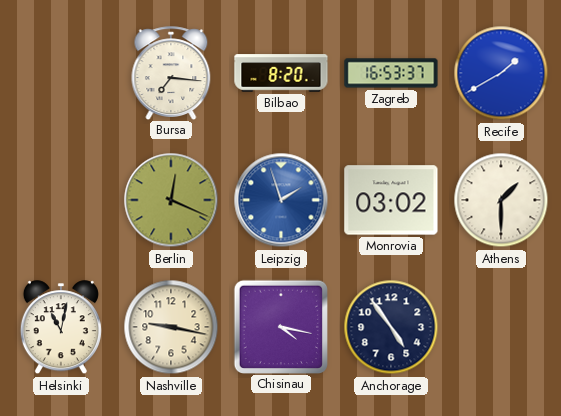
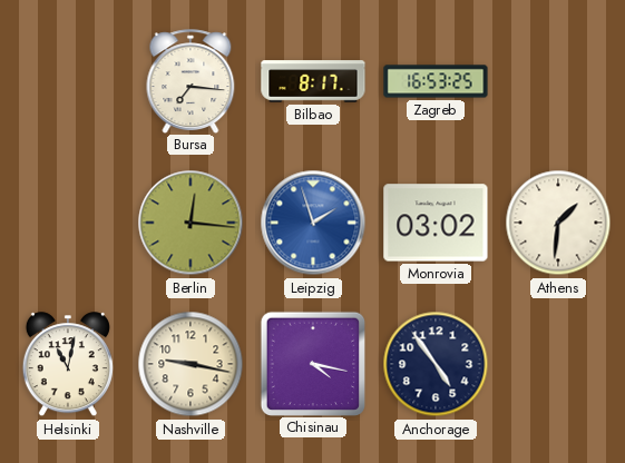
Bilbao: 8:20 -> 8:17 (313, 81)
Zagreb: 16:53:37 -> 16:53:25 (436, 81)
Recife: 1:40 -> none (501, 73)
Berlin: 12:19 -> 12:16 (191, 223)
Athens: 1:30 -> 1:31 (558, 223)
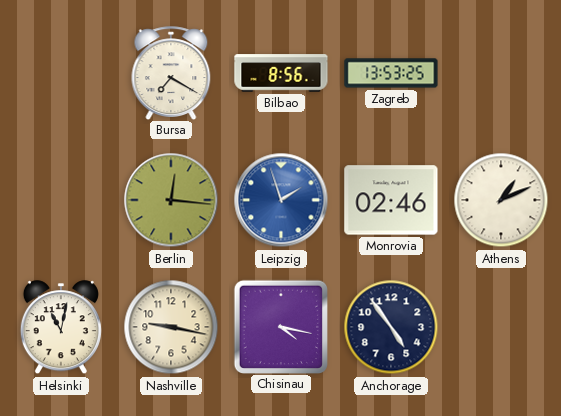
Bursa: 7:16 -> 7:20 (171, 73)
Bilbao: 8:17 -> 8:56 (281, 73)
Zagreb: 16:53 -> 13:53 (391, 73)
Monrovia: 03:02 -> 02:46 (391, 200)
Athens: 1:31 -> 1:11 (501, 200)
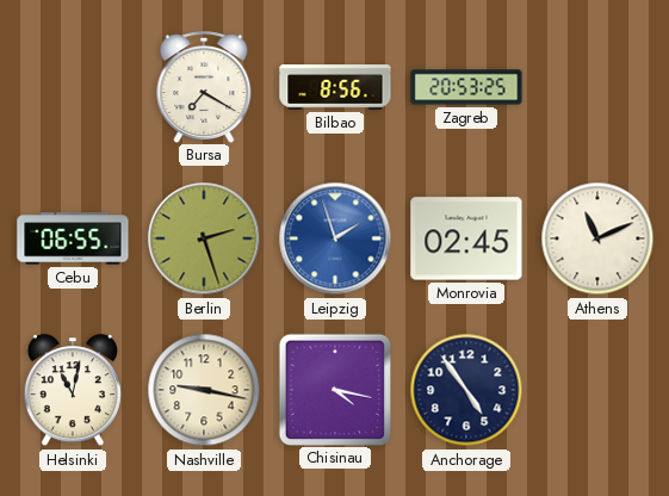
Zagreb: 13:53 -> 20:53 (466, 87)
Cebu: none -> 06:55 (73, 238)
Berlin: 12:16 -> 2:27 (204, 238)
Monrovia: 02:46 -> 02:45 (466, 238)
Athens: 1:11 -> 11:11 (597, 238)
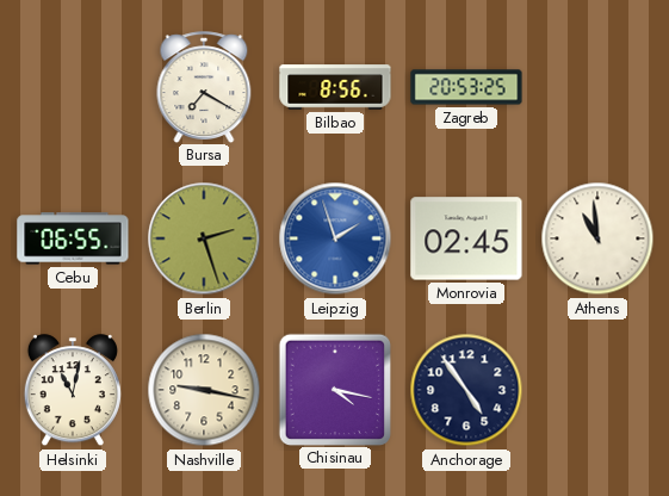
Athens: 11:11 -> 10:59 (597, 238)
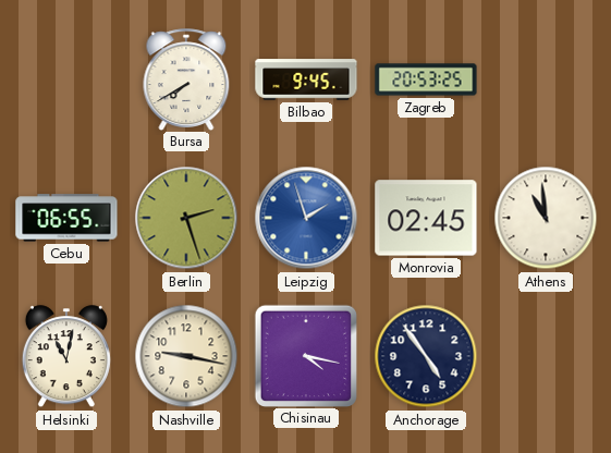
Bursa: 7:20 -> 7:40 (186, 79)
Bilbao: 8:56 -> 9:45 (306, 79)
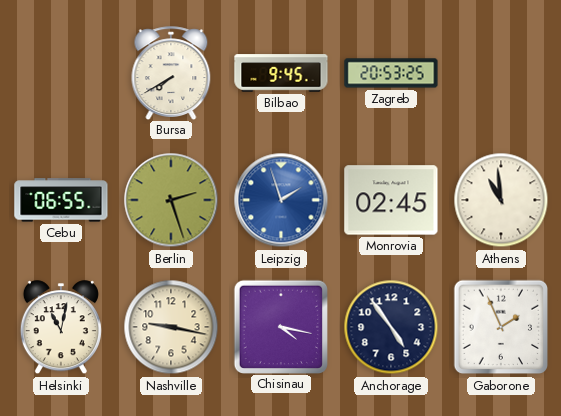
Gaborone: none -> 1:56 (501, 327)
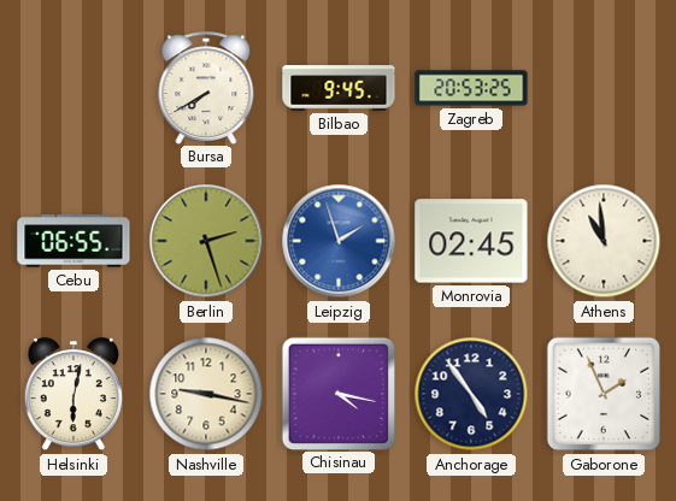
Helsinki: 11:02 -> 6:02 (74, 395)
